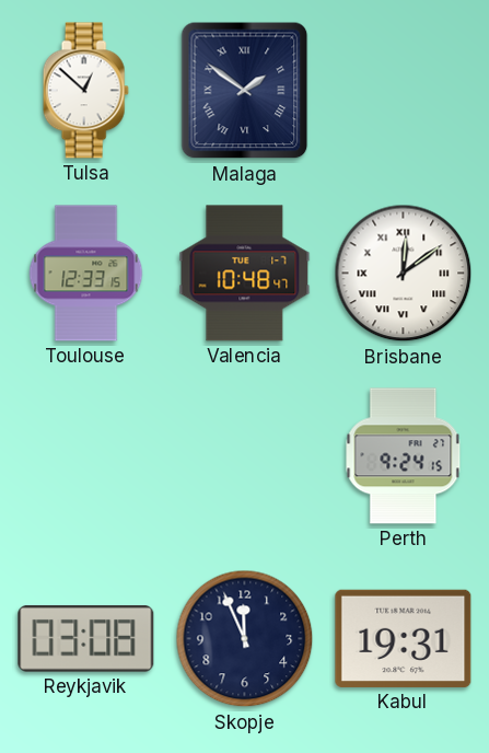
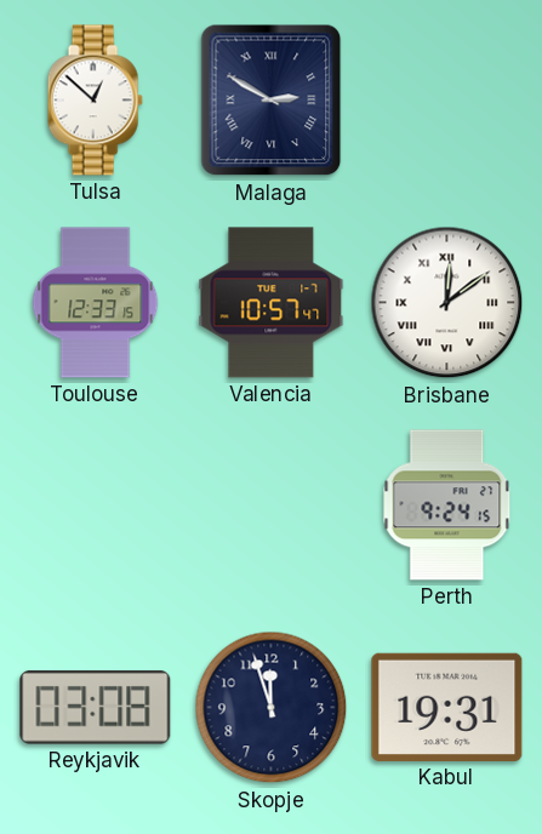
Malaga: 1:51 -> 2:50 (272, 101)
Valencia: 10:48 -> 10:57 (272, 303)
Skopje: 11:56 -> 11:57 (272, 708)
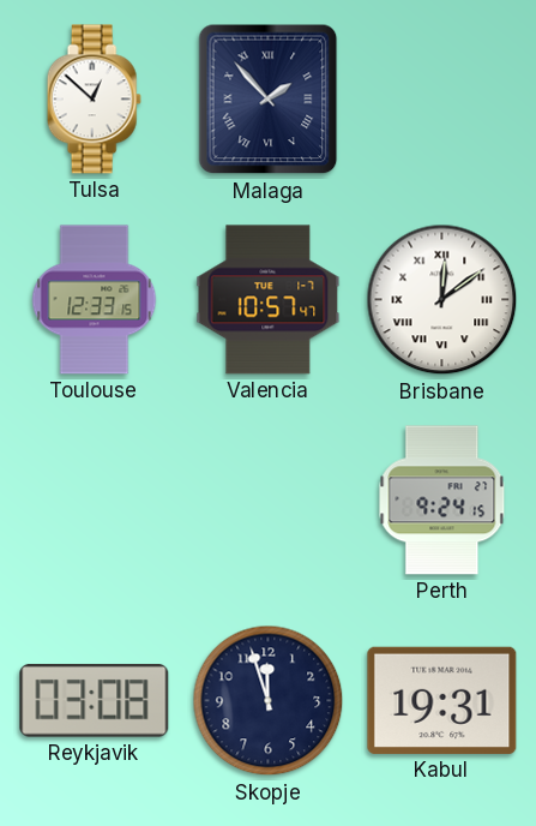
Malaga: 2:50 -> 1:53 (269, 100)
